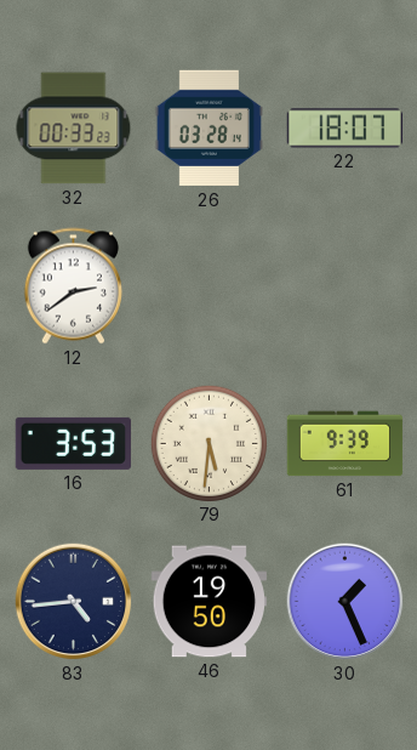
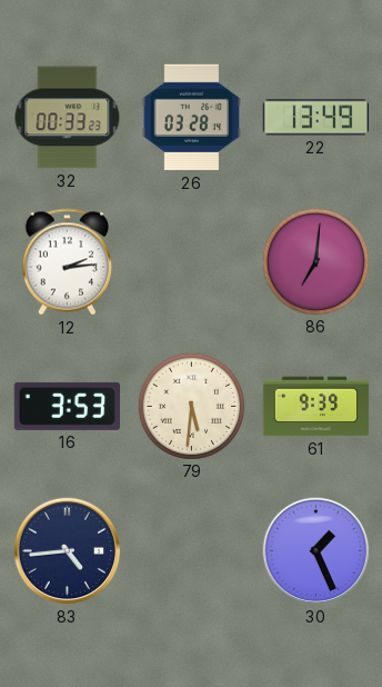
22: 18:07 -> 13:49 (316, 118)
12: 2:39 -> 2:14 (67, 262)
86: none -> 7:01 (315, 261)
46: 19:50 -> none (208, 602)
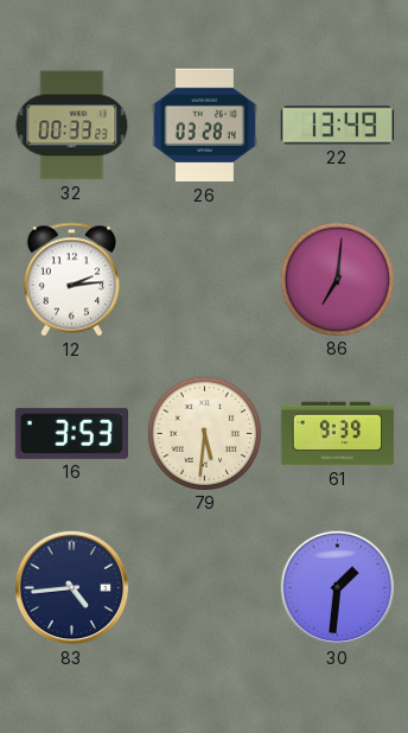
30: 1:26 -> 1:31 (338, 588)
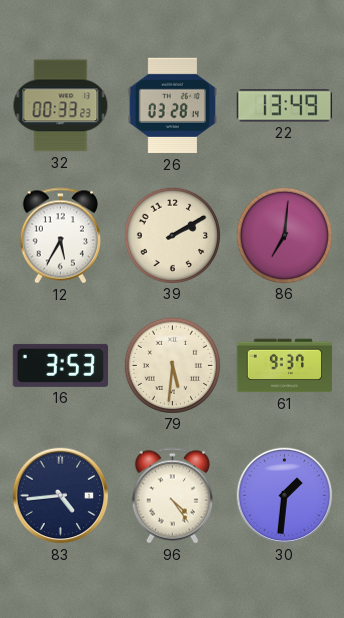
12: 2:14 -> 5:35 (60, 236)
39: none -> 2:10 (172, 235)
61: 9:39 -> 9:37 (285, 366)
96: none -> 4:24 (172, 496)
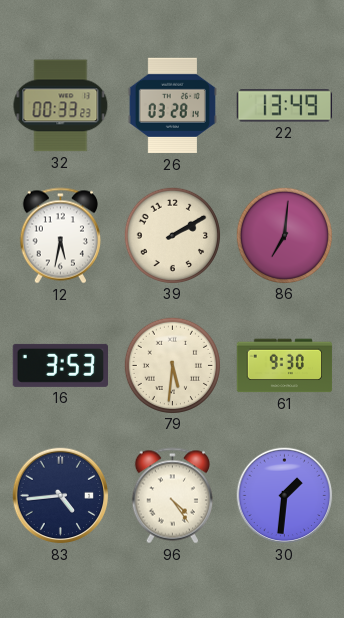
12: 5:35 -> 5:32 (60, 236)
61: 9:37 -> 9:30 (285, 366)
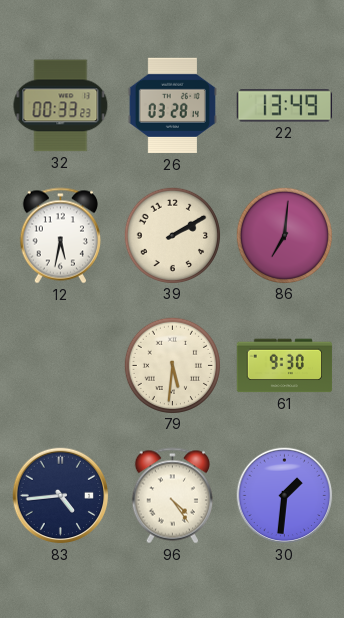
16: 3:53 -> none (60, 365)
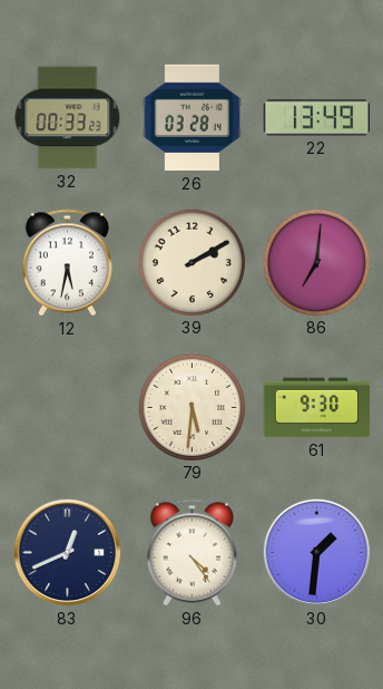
83: 4:44 -> 12:41 (68, 553)
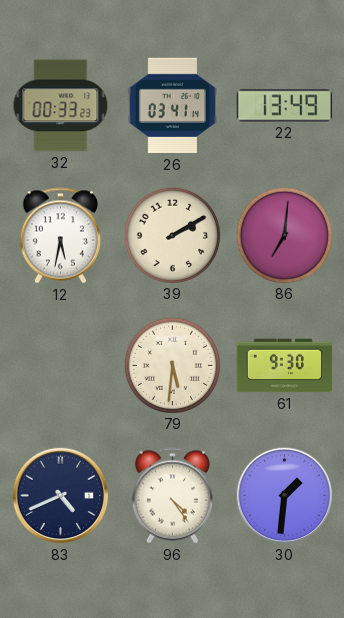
26: 03:28 -> 03:41 (172, 106)
83: 12:41 -> 4:41 (61, 496)
